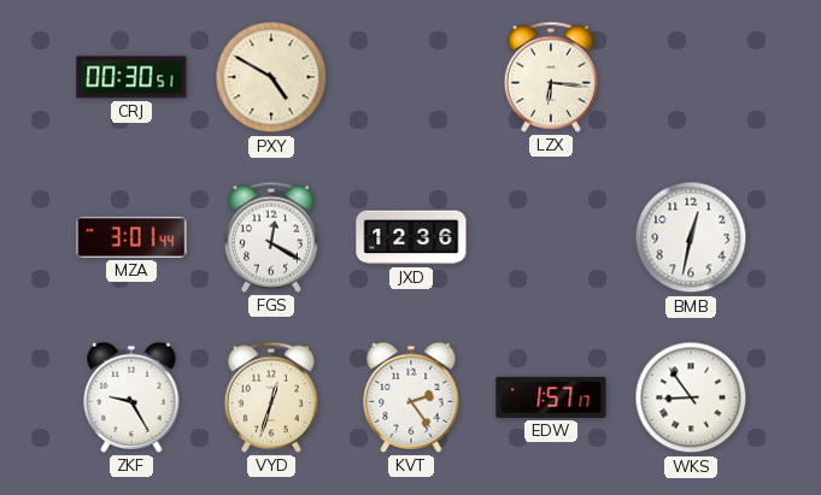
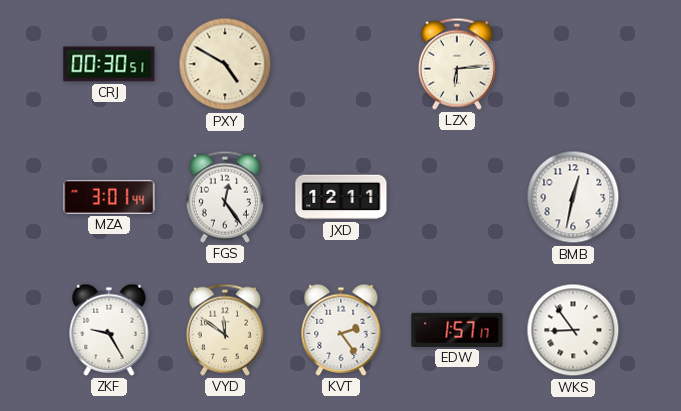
LZX: 6:16 -> 6:14 (457, 64)
FGS: 12:20 -> 12:24 (225, 197)
JXD: 12:36 -> 12:11 (341, 197)
VYD: 12:33 -> 11:51 (225, 330)
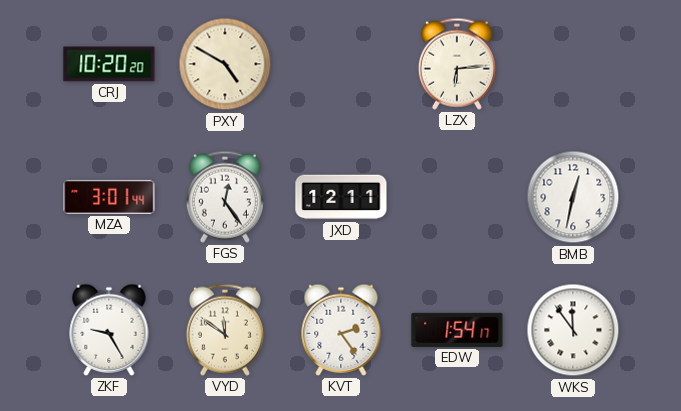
CRJ: 00:30 -> 10:20 (109, 64)
EDW: 1:57 -> 1:54 (457, 330)
WKS: 8:54 -> 11:54 (573, 330)
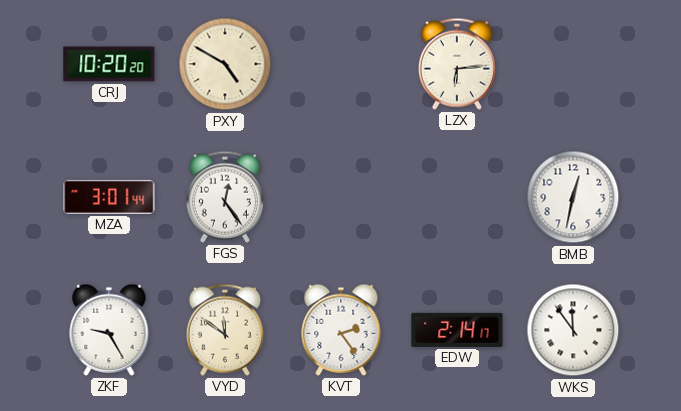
JXD: 12:11 -> none (341, 197)
EDW: 1:54 -> 2:14 (457, 330)
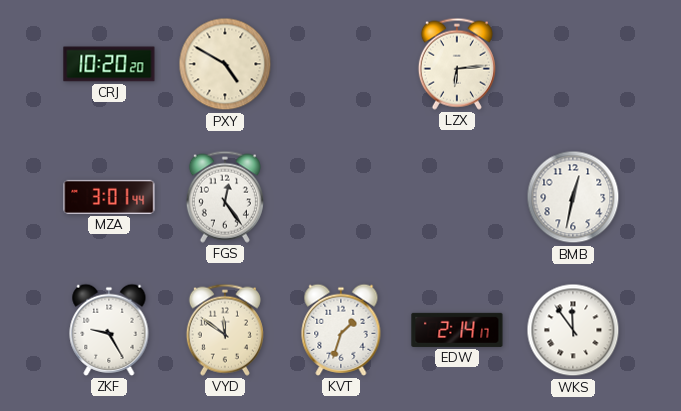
KVT: 2:24 -> 1:33 (341, 330)
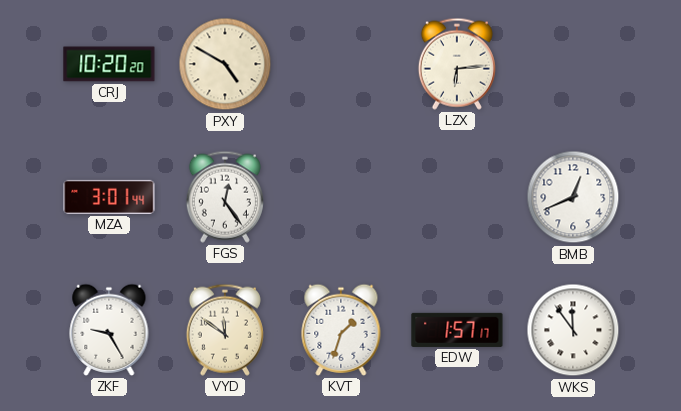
BMB: 12:32 -> 12:41 (573, 197)
EDW: 2:14 -> 1:57 (457, 330)
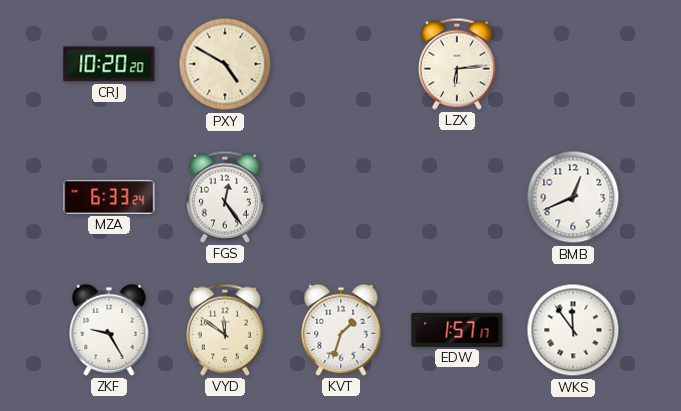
MZA: 3:01 -> 6:33 (109, 197)
